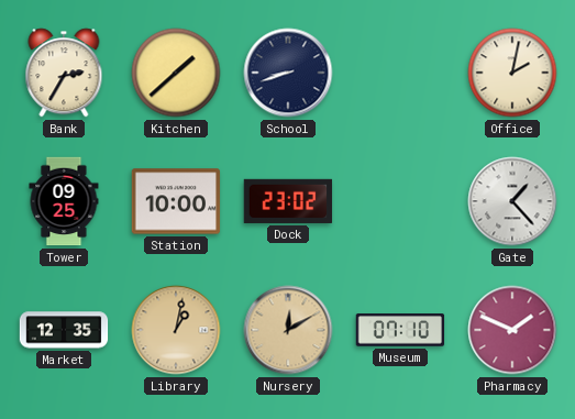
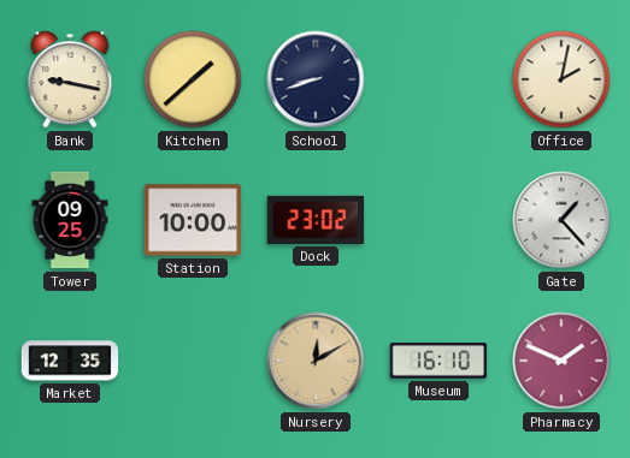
Bank: 2:35 -> 9:17 (70, 79)
Library: 1:02 -> none (176, 330)
Museum: 07:10 -> 16:10 (438, 361)
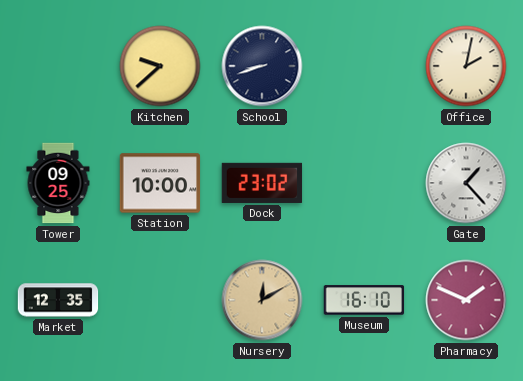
Bank: 9:17 -> none (70, 79)
Kitchen: 1:38 -> 9:38 (160, 66)
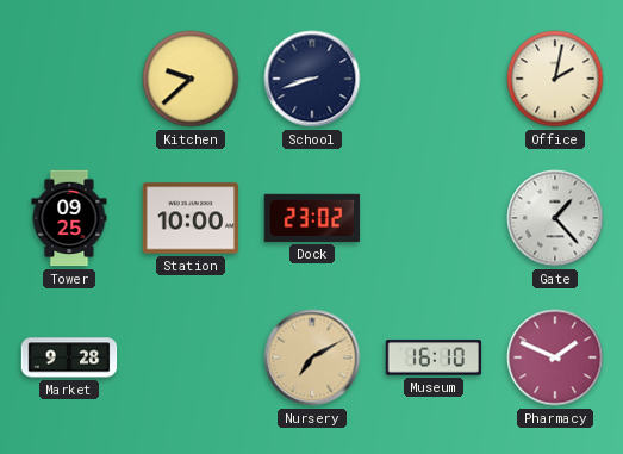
Market: 12:35 -> 9:28 (69, 357)
Nursery: 12:10 -> 7:10 (312, 357)
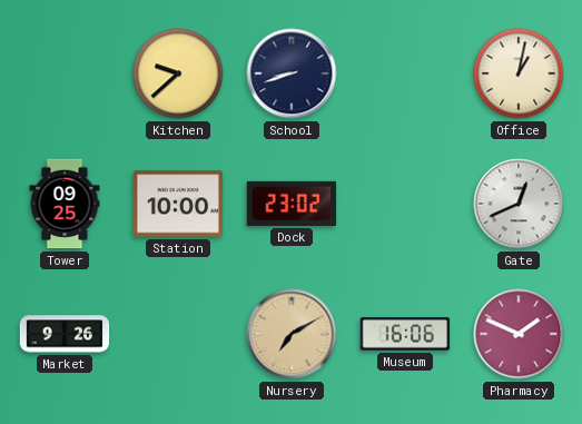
Office: 2:02 -> 1:02 (519, 73)
Gate: 1:23 -> 12:41 (519, 204)
Market: 9:28 -> 9:26 (65, 334)
Museum: 16:10 -> 16:06 (405, 334)
